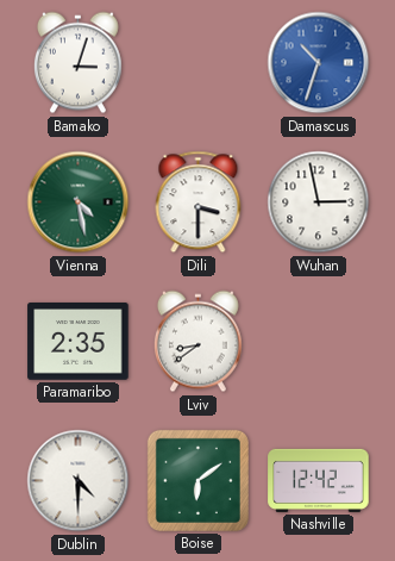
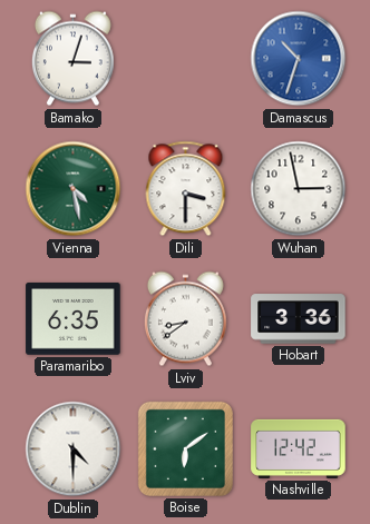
Paramaribo: 2:35 -> 6:35 (74, 319)
Hobart: none -> 3:36 (299, 319)
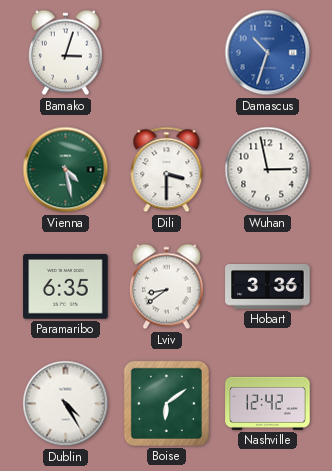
Dublin: 4:30 -> 4:25 (66, 404)
